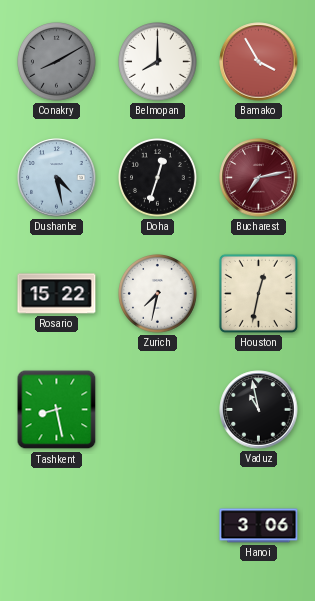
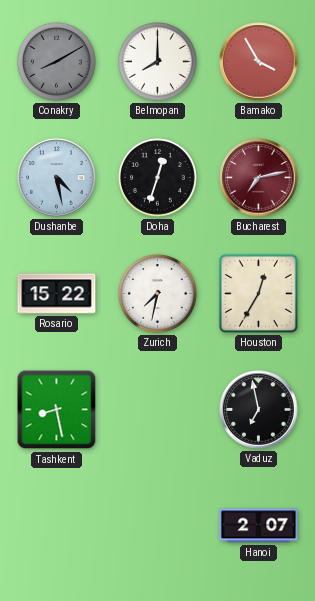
Houston: 12:32 -> 12:35 (258, 293)
Vaduz: 10:58 -> 6:58 (259, 410)
Hanoi: 3:06 -> 2:07 (259, 526)
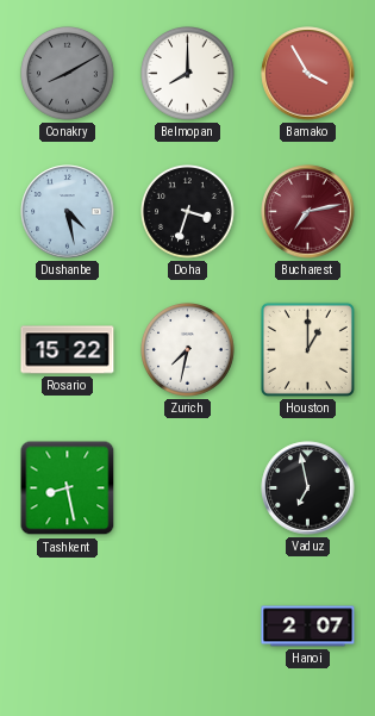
Doha: 12:33 -> 3:33 (188, 212)
Houston: 12:35 -> 1:00 (307, 349)
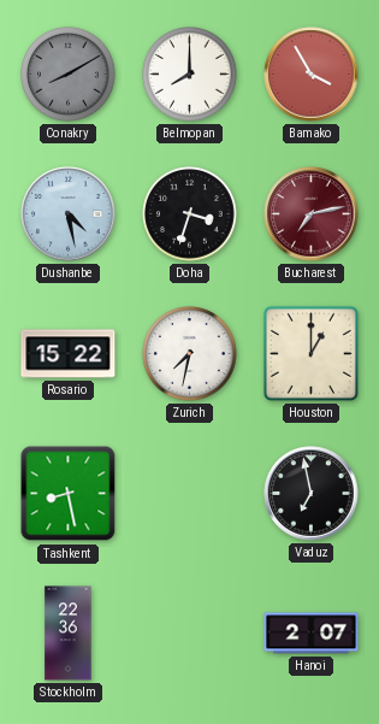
Stockholm: none -> 22:36 (69, 634)
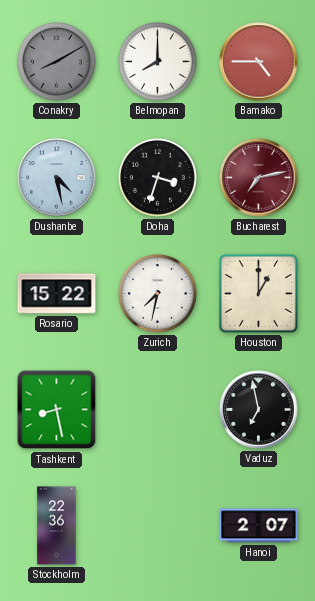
Bamako: 3:55 -> 4:45 (259, 62)
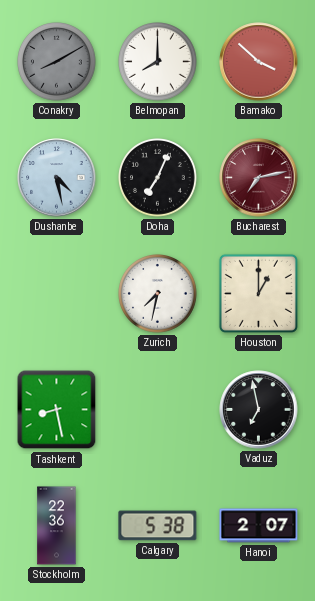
Bamako: 4:45 -> 3:52 (259, 62)
Doha: 3:33 -> 7:04 (158, 178)
Rosario: 15:22 -> none (57, 294)
Calgary: none -> 5:38 (158, 526)
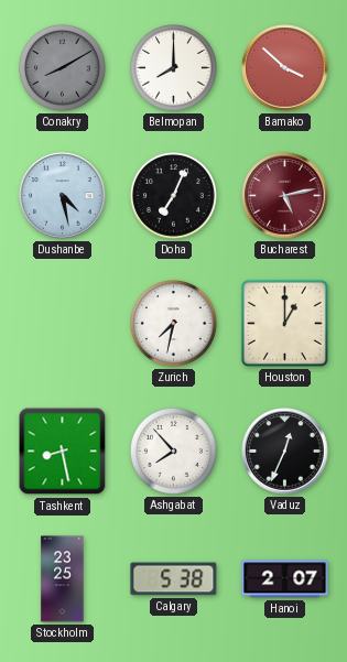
Bucharest: 7:13 -> 5:13 (285, 196)
Ashgabat: none -> 7:53 (174, 452)
Vaduz: 6:58 -> 12:34 (285, 452)
Stockholm: 22:36 -> 23:25 (63, 579)
